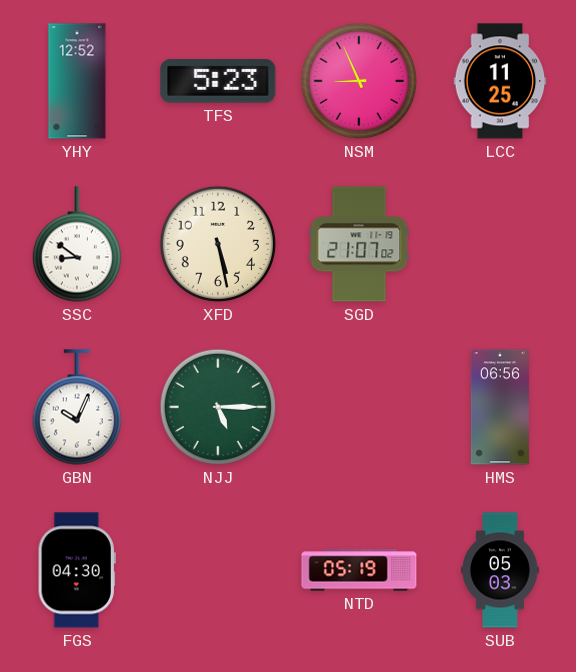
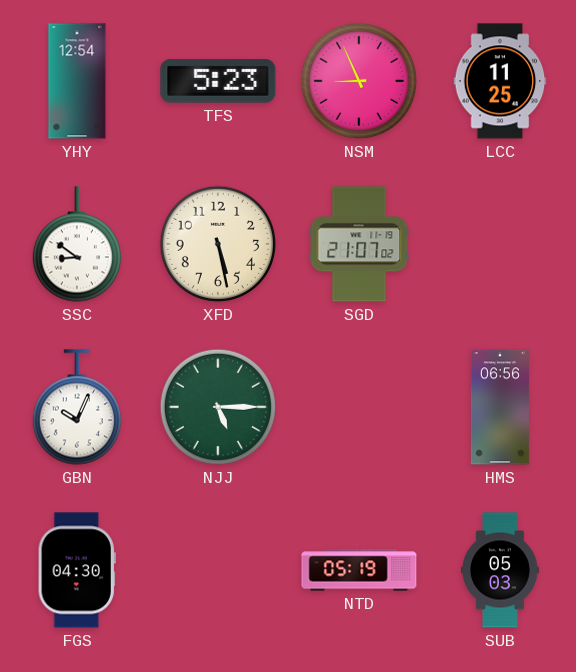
YHY: 12:52 -> 12:54 (77, 81)
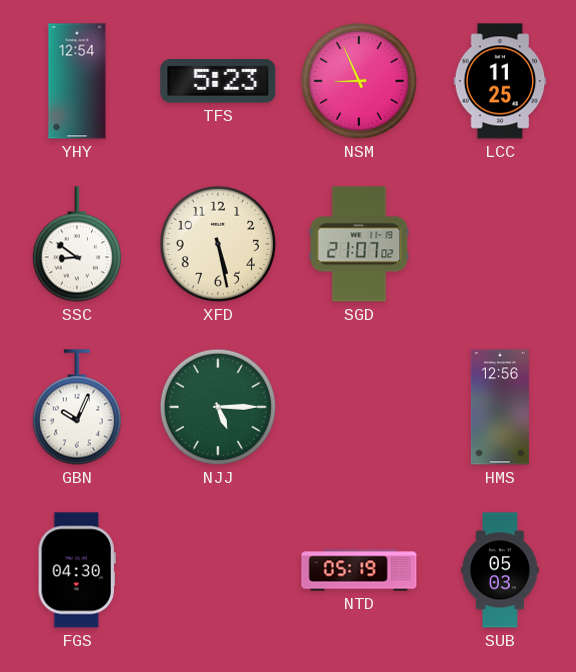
HMS: 06:56 -> 12:56 (500, 407)
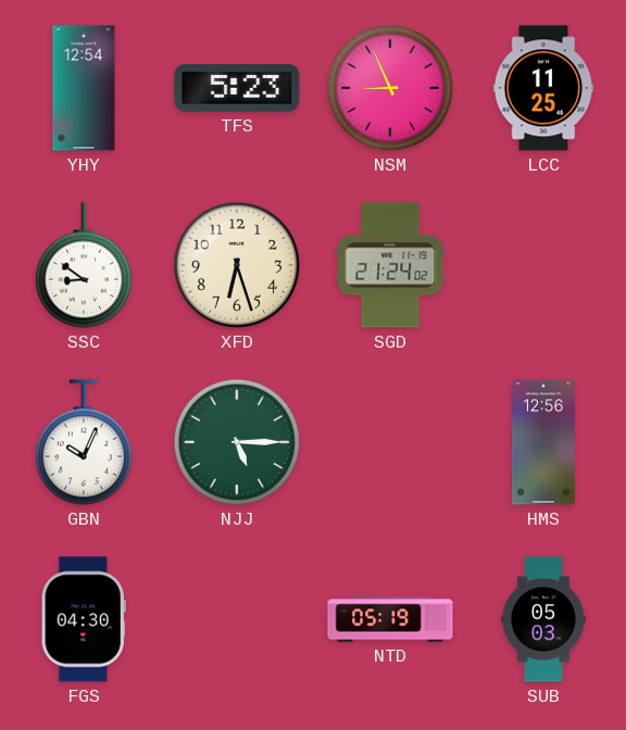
XFD: 5:28 -> 6:27 (237, 265)
SGD: 21:07 -> 21:24 (390, 265)
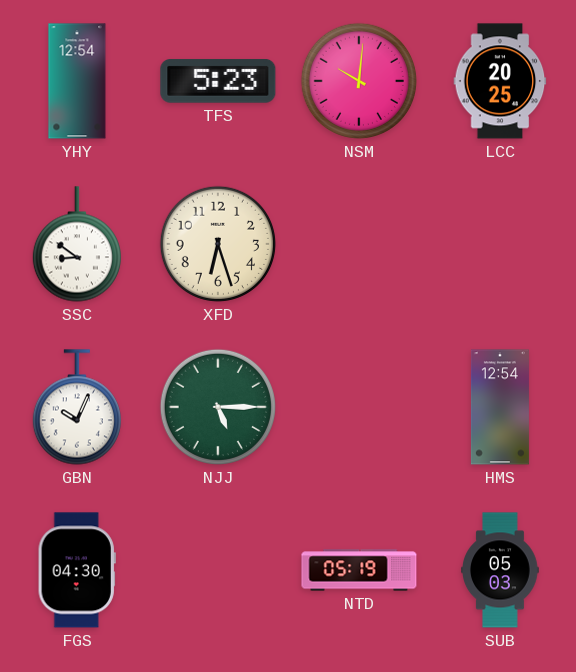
NSM: 8:56 -> 10:01 (359, 81)
LCC: 11:25 -> 20:25 (500, 81)
SGD: 21:24 -> none (390, 265)
HMS: 12:56 -> 12:54 (500, 407)
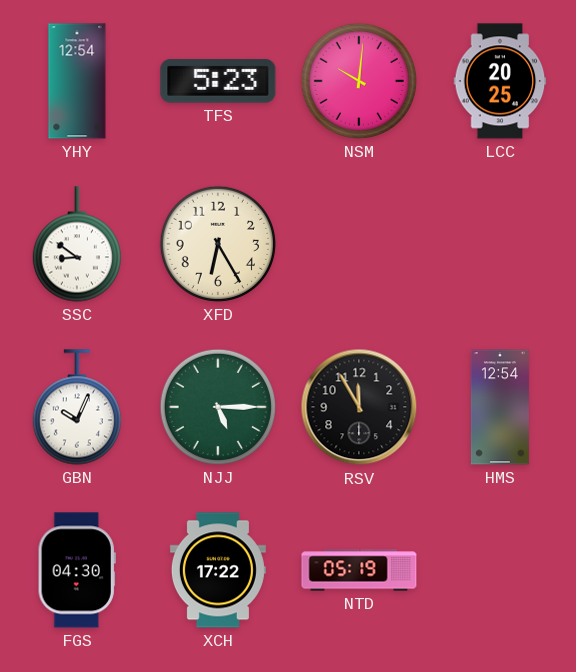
XFD: 6:27 -> 6:25 (218, 244)
RSV: none -> 11:55 (359, 407)
XCH: none -> 17:22 (218, 570)
SUB: 05:03 -> none (500, 570)
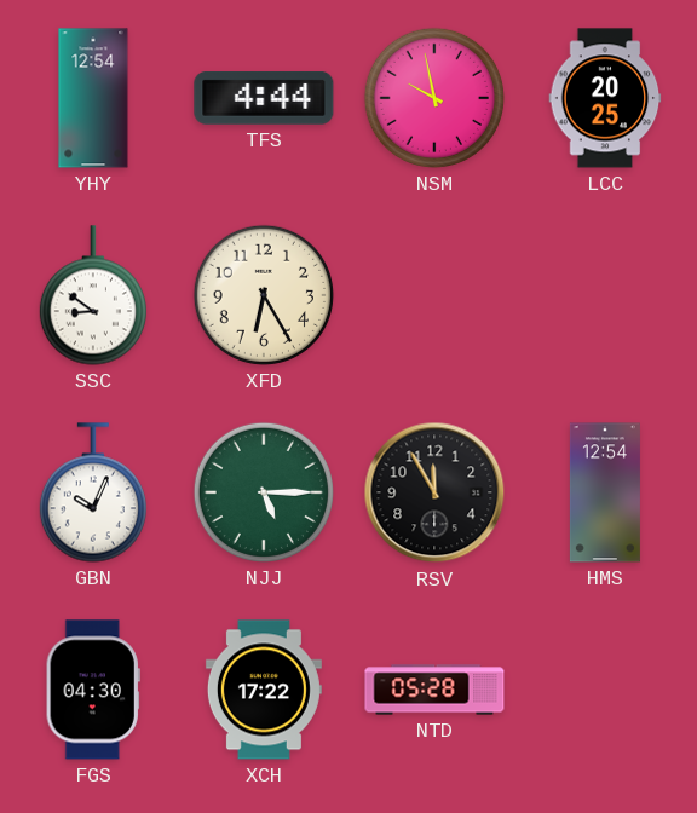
TFS: 5:23 -> 4:44 (264, 99)
NSM: 10:01 -> 9:58 (434, 98)
NTD: 05:19 -> 05:28 (434, 690)
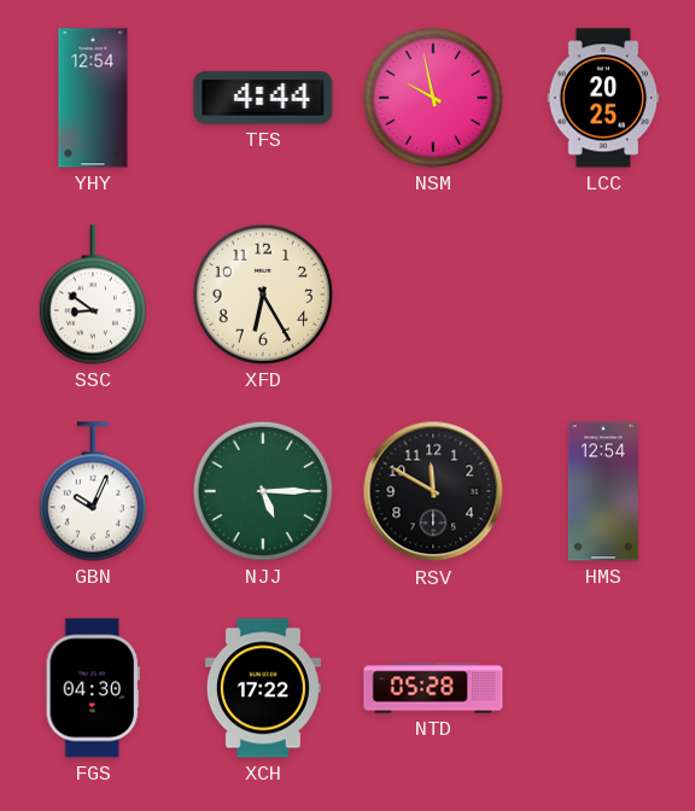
RSV: 11:55 -> 11:50 (433, 491)
